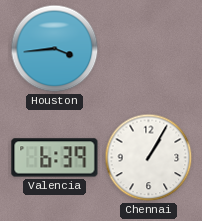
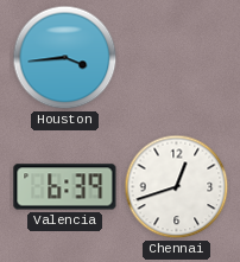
Chennai: 1:05 -> 12:42 (177, 187)
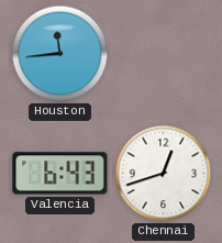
Houston: 3:44 -> 11:44 (60, 54)
Valencia: 6:39 -> 6:43 (60, 174)
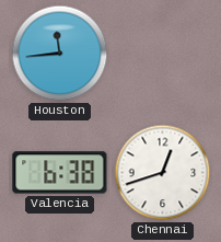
Valencia: 6:43 -> 6:38 (60, 173)
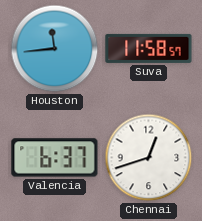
Suva: none -> 11:58 (149, 48)
Valencia: 6:38 -> 6:37 (55, 158)
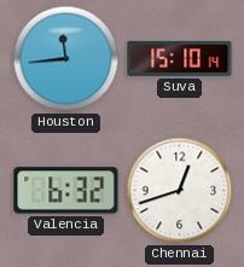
Suva: 11:58 -> 15:10 (180, 58)
Valencia: 6:37 -> 6:32 (66, 191)
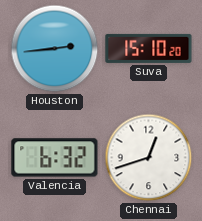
Houston: 11:44 -> 2:44 (55, 49)
Suva: 15:10:14 -> 15:10:20 (149, 48)
